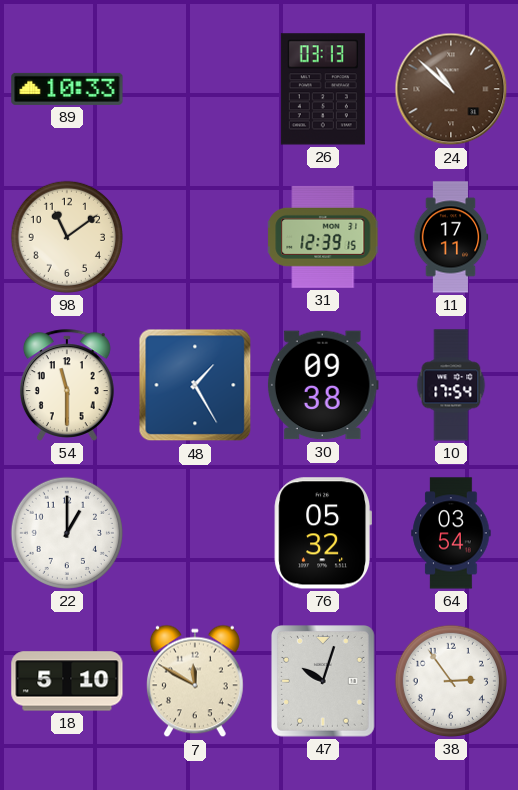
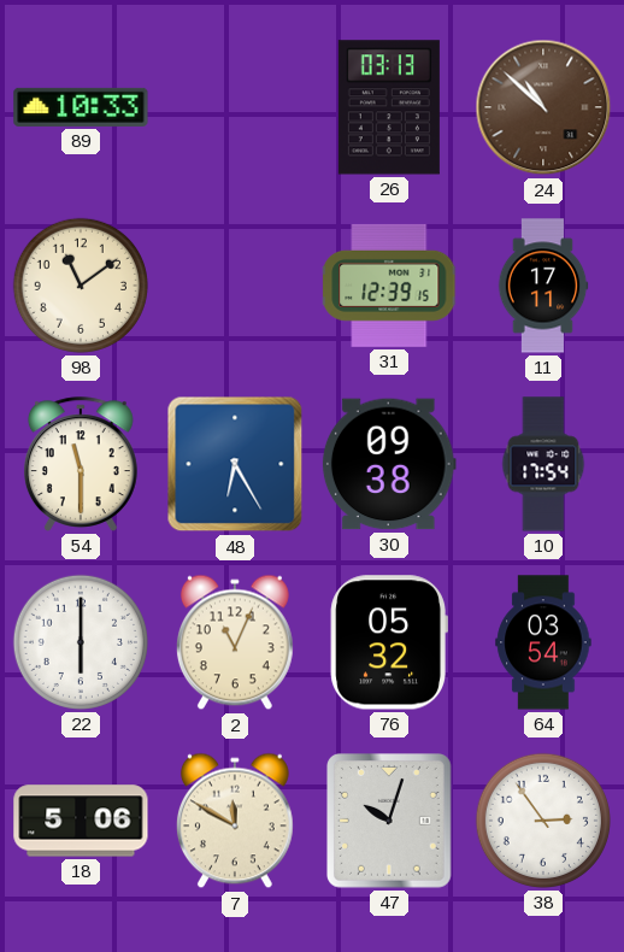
48: 1:25 -> 6:25 (235, 464)
22: 1:00 -> 6:00 (81, 642)
2: none -> 11:04 (235, 642)
18: 5:10 -> 5:06 (81, 821)
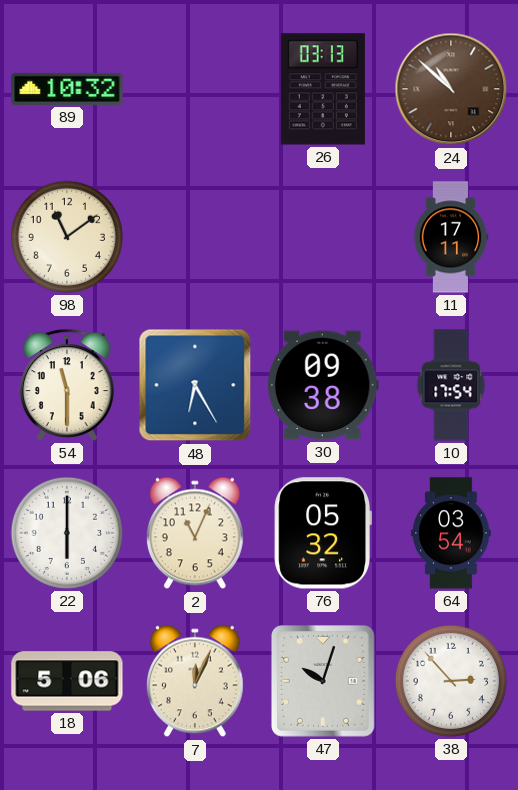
89: 10:33 -> 10:32 (67, 89)
31: 12:39 -> none (390, 286)
7: 11:50 -> 12:04 (195, 681)
38: 2:54 -> 2:53 (451, 681)
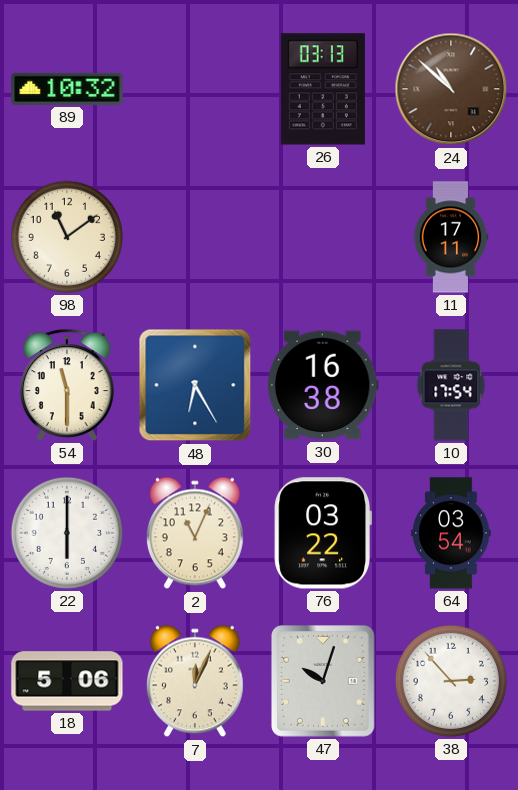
30: 09:38 -> 16:38 (323, 385)
76: 05:32 -> 03:22 (323, 533)
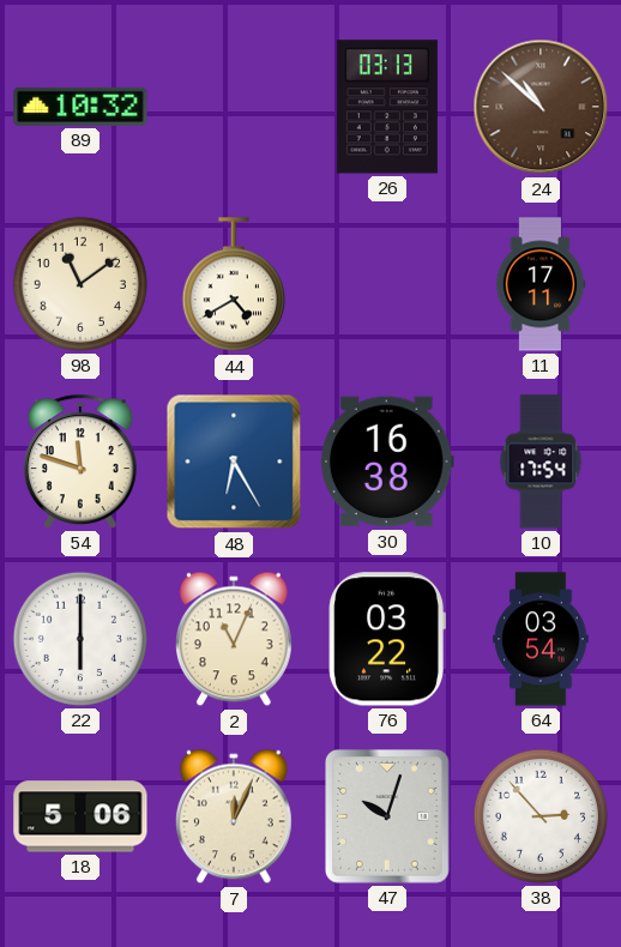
44: none -> 4:40 (234, 285)
54: 11:30 -> 11:48 (80, 462)
